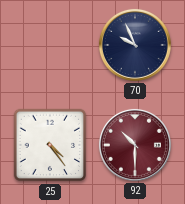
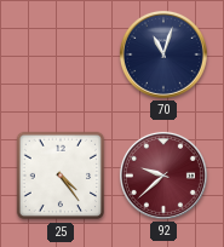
70: 9:56 -> 11:03 (163, 54)
92: 10:30 -> 9:38 (163, 176)
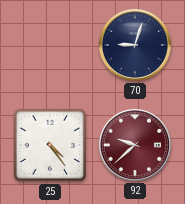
70: 11:03 -> 9:03 (135, 45)
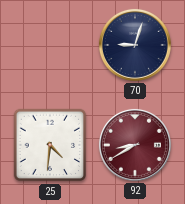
25: 4:24 -> 4:31 (50, 145)
92: 9:38 -> 8:40 (135, 145)
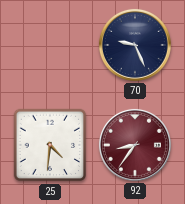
70: 9:03 -> 9:26 (135, 45)
92: 8:40 -> 8:36 (135, 145)
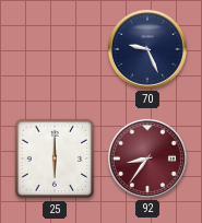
25: 4:31 -> 6:00 (55, 159)
